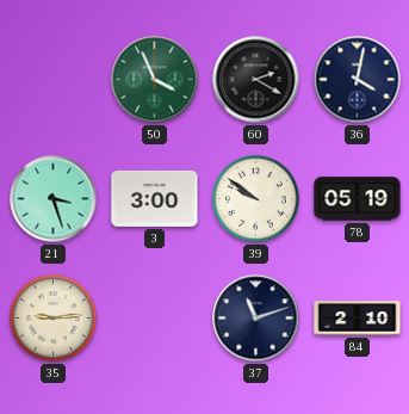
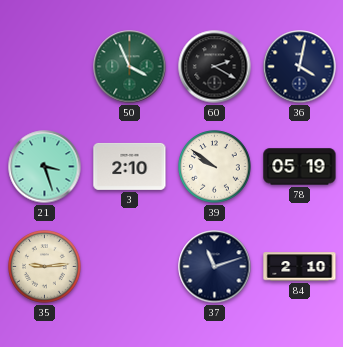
3: 3:00 -> 2:10 (130, 166)
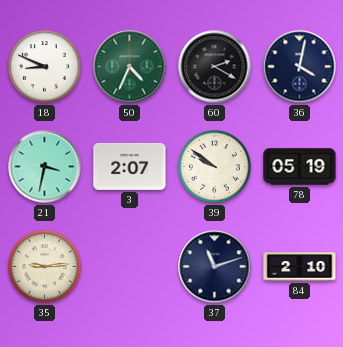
18: none -> 8:49 (45, 67)
50: 3:56 -> 4:34 (130, 67)
21: 3:27 -> 3:32 (45, 167)
3: 2:10 -> 2:07 (130, 166)
